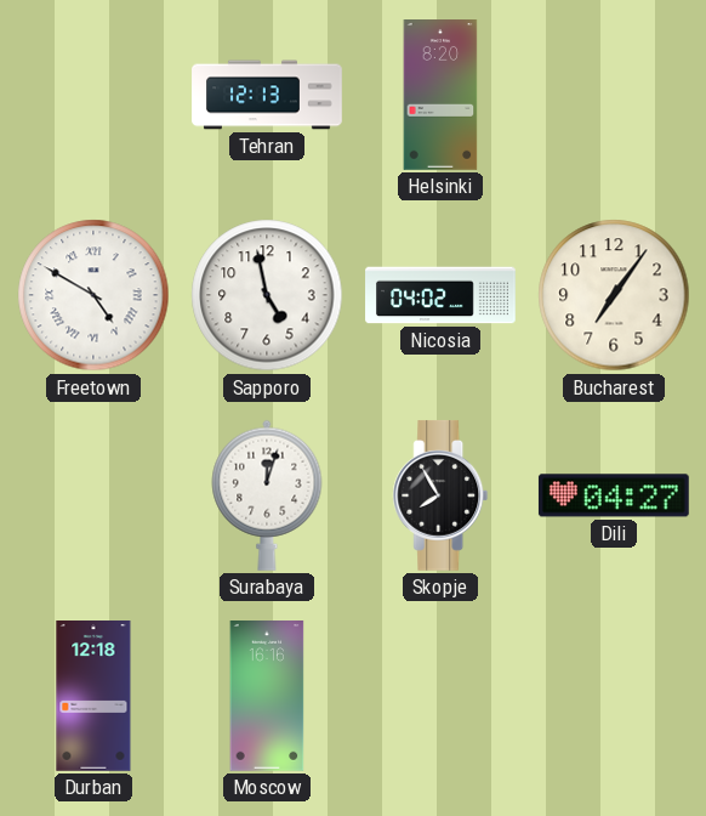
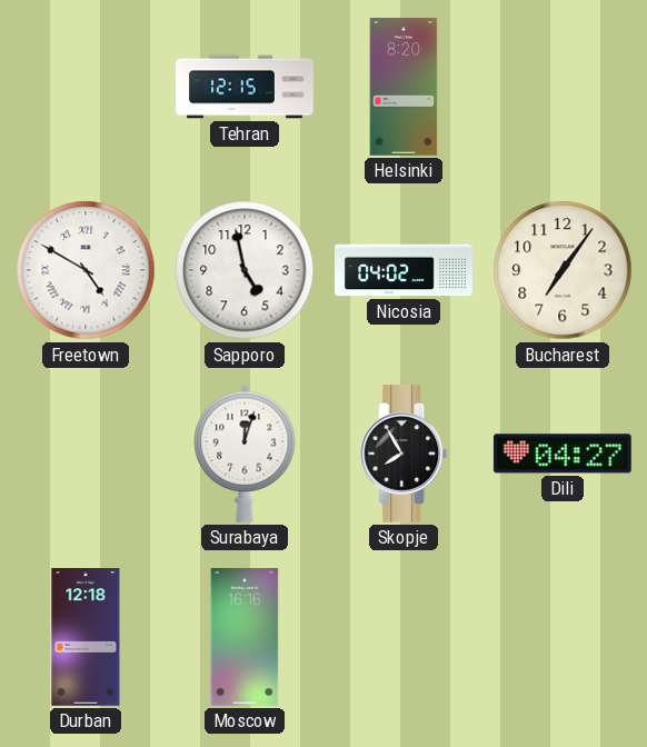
Tehran: 12:13 -> 12:15 (245, 87)
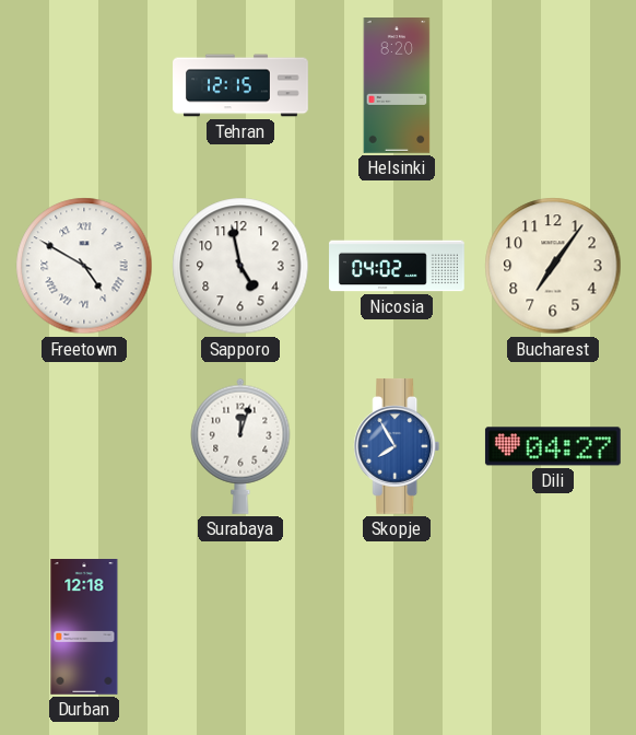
Skopje dial: black -> blue (397, 446)
Moscow: 16:16 -> none (245, 638)
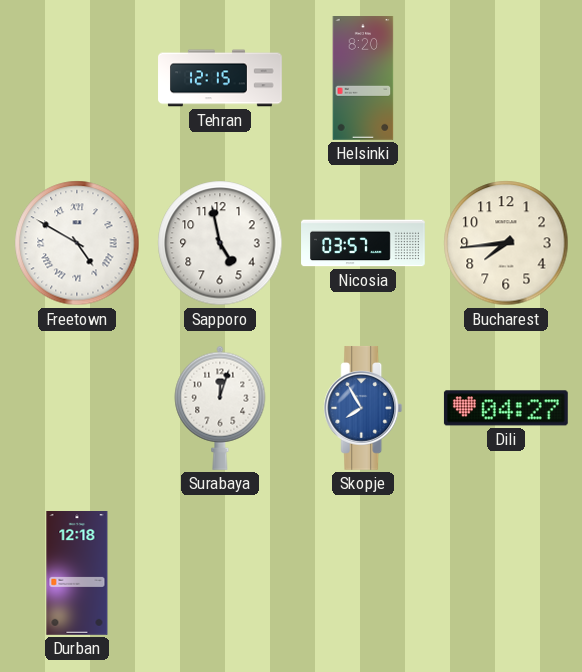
Nicosia: 04:02 -> 03:57 (363, 243)
Bucharest: 7:06 -> 7:44 (506, 243)
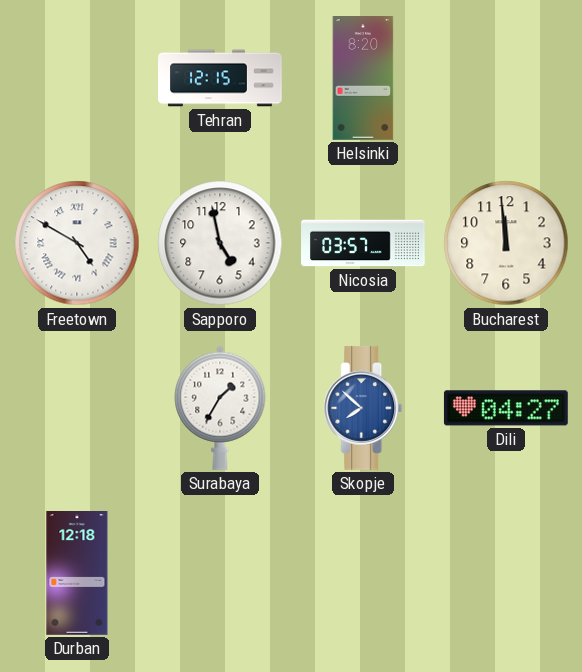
Bucharest: 7:44 -> 11:59 (506, 243)
Surabaya: 12:03 -> 1:35 (220, 408)
Skopje: 7:55 -> 7:52 (363, 408)
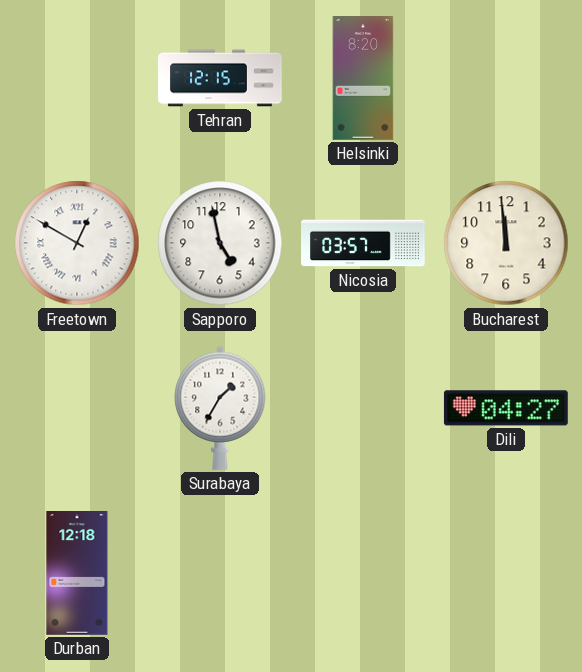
Freetown: 4:50 -> 12:50 (77, 243)
Skopje: 7:52 -> none (363, 408)
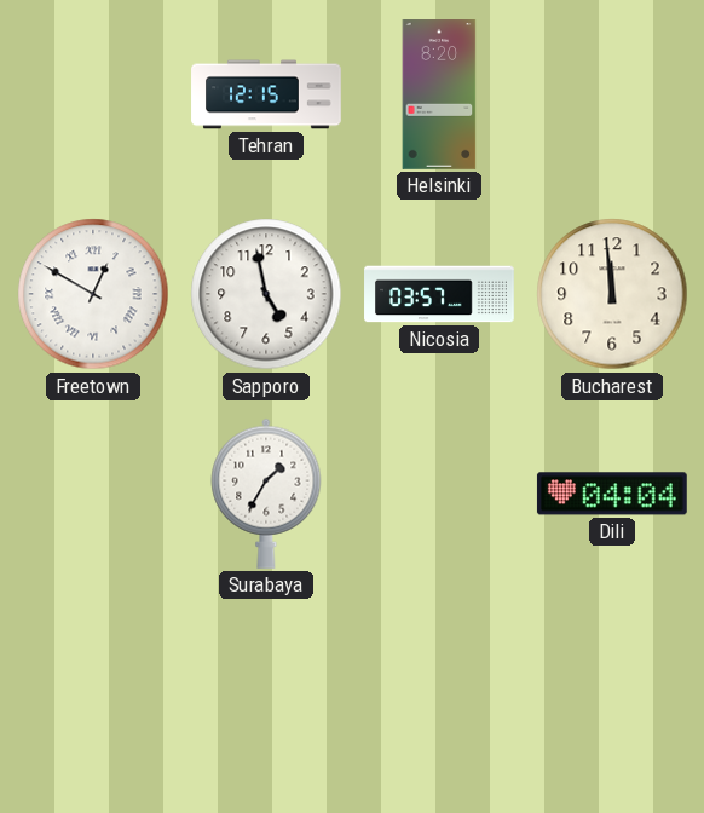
Dili: 04:27 -> 04:04 (612, 494)
Durban: 12:18 -> none (77, 574)
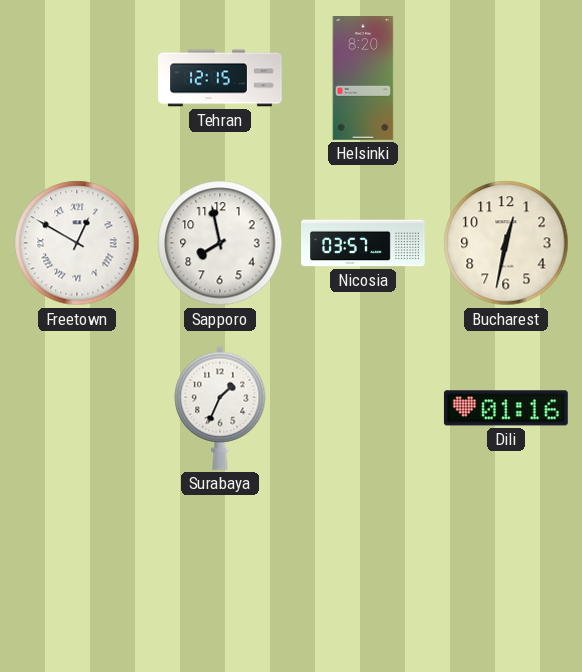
Sapporo: 4:58 -> 7:58 (220, 243)
Bucharest: 11:59 -> 12:32 (506, 243)
Surabaya: 1:35 -> 1:34 (220, 408)
Dili: 04:04 -> 01:16 (506, 408)
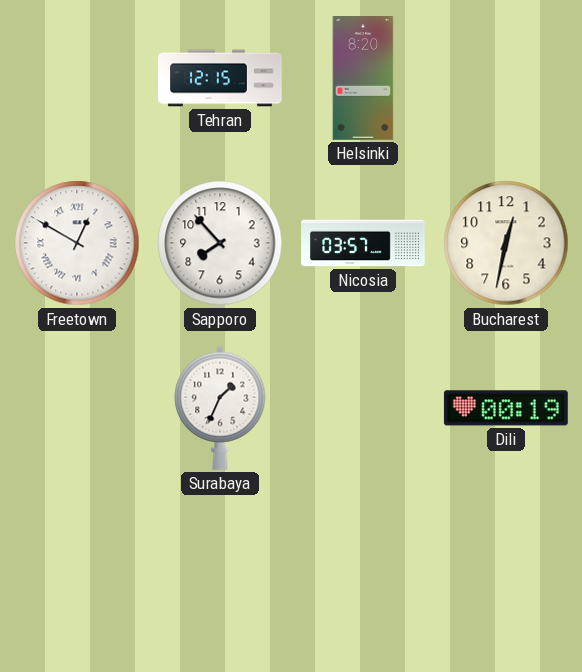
Sapporo: 7:58 -> 7:53 (220, 243)
Dili: 01:16 -> 00:19 (506, 408)
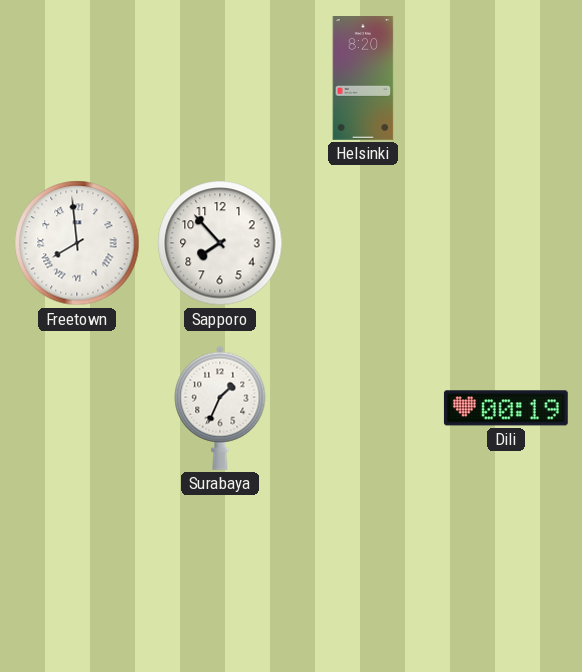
Tehran: 12:15 -> none (220, 78)
Freetown: 12:50 -> 7:59 (77, 243)
Nicosia: 03:57 -> none (363, 243)
Bucharest: 12:32 -> none (506, 243)
